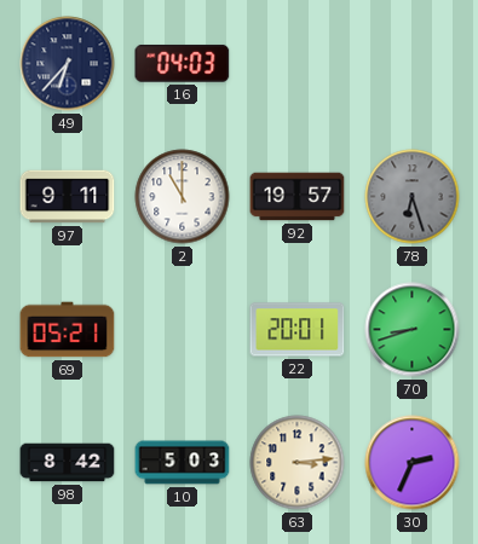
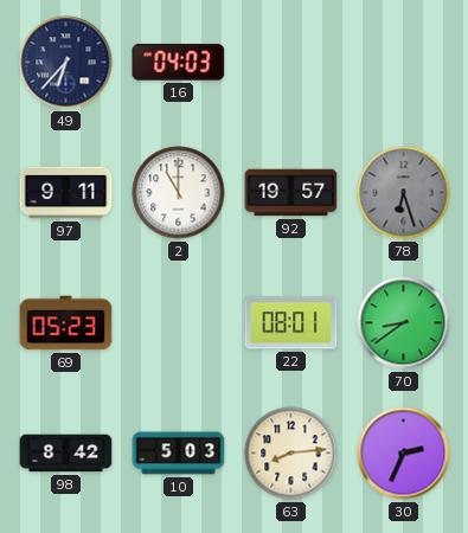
69: 05:21 -> 05:23 (66, 323)
22: 20:01 -> 08:01 (291, 323)
70: 8:42 -> 8:39 (404, 323)
63: 3:14 -> 8:14 (291, 454)
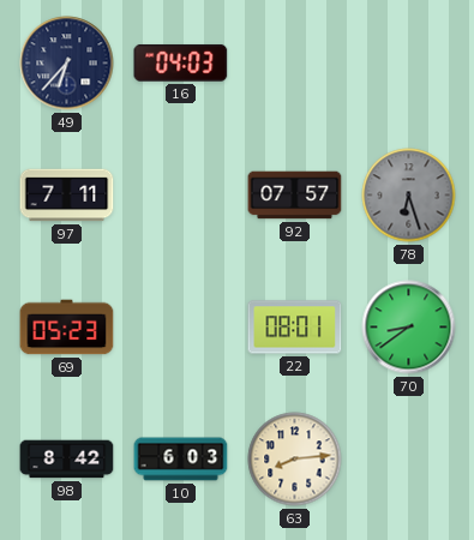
97: 9:11 -> 7:11 (67, 196)
2: 11:00 -> none (179, 193)
92: 19:57 -> 07:57 (295, 196)
10: 5:03 -> 6:03 (181, 460)
30: 2:34 -> none (404, 454)
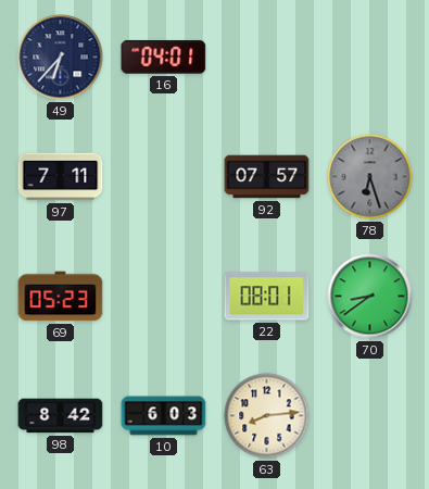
16: 04:03 -> 04:01 (164, 58)
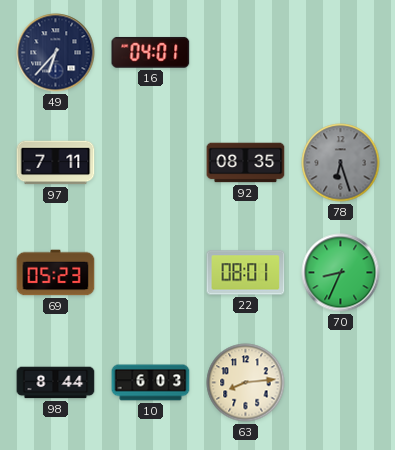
92: 07:57 -> 08:35 (246, 163)
70: 8:39 -> 8:34 (341, 273)
98: 8:42 -> 8:44 (56, 383)
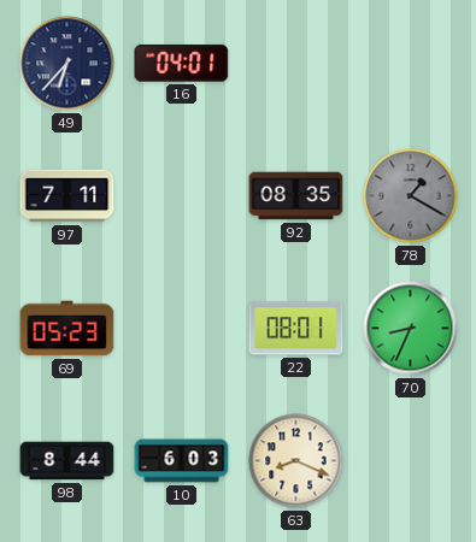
78: 6:27 -> 1:20 (411, 196)
63: 8:14 -> 8:19 (296, 461)
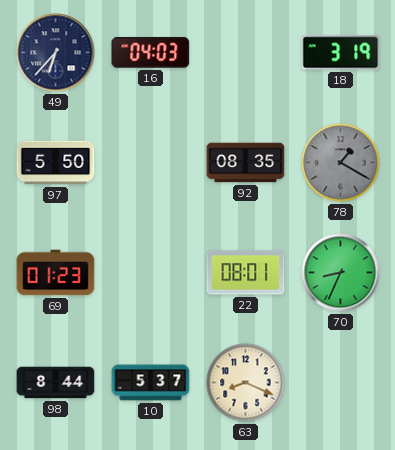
16: 04:01 -> 04:03 (151, 53)
18: none -> 3:19 (341, 53)
97: 7:11 -> 5:50 (56, 163)
69: 05:23 -> 01:23 (56, 273)
10: 6:03 -> 5:37 (151, 383)
